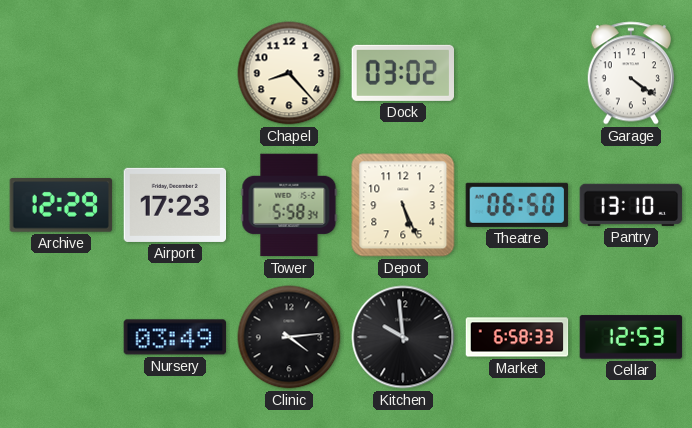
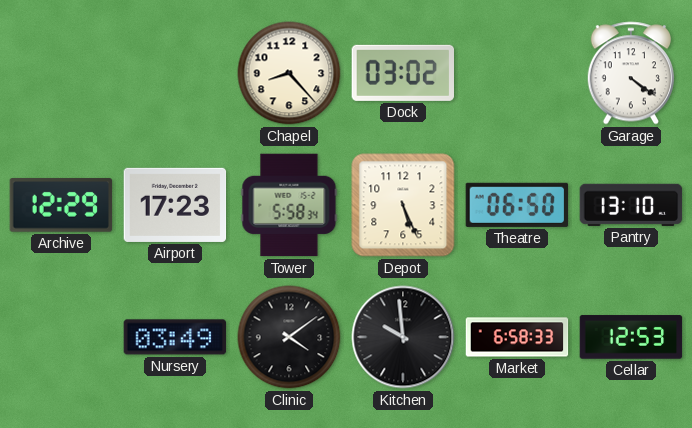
Clinic: 4:14 -> 4:09 (289, 337)
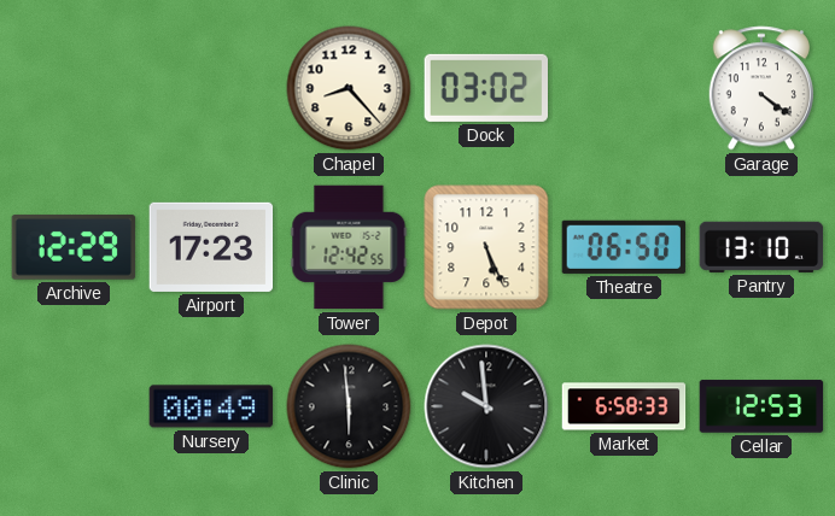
Tower: 5:58 -> 12:42 (349, 247)
Nursery: 03:49 -> 00:49 (211, 406)
Clinic: 4:09 -> 5:59 (349, 406)
